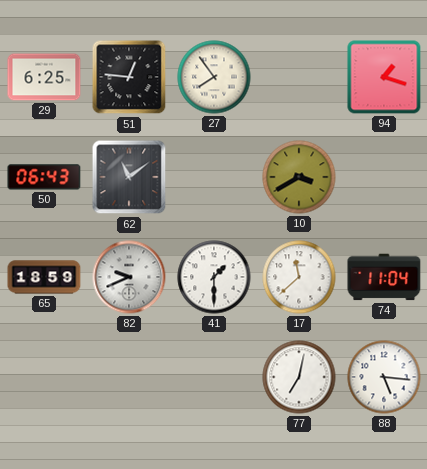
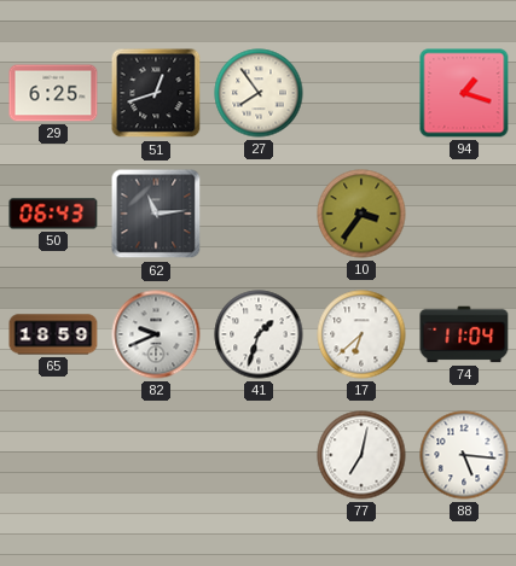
51: 12:46 -> 12:42 (156, 93)
62: 11:09 -> 11:14 (156, 214)
10: 3:40 -> 3:36 (361, 214)
41: 1:30 -> 1:33 (259, 334)
17: 11:38 -> 6:38 (361, 334)
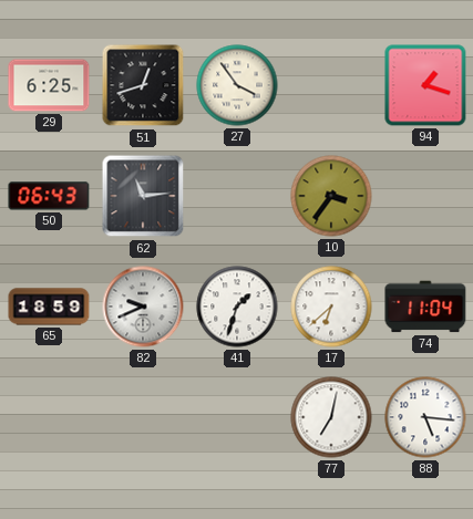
27: 7:54 -> 3:54 (237, 85)
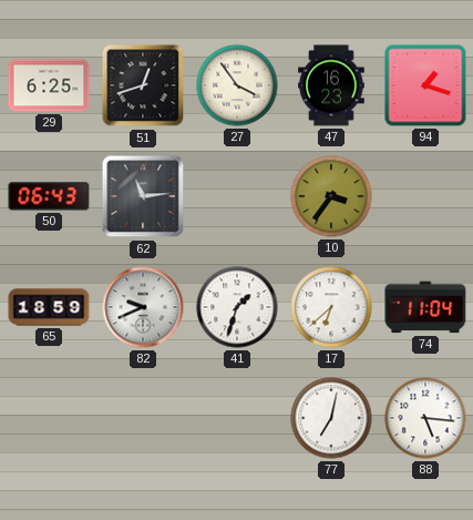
47: none -> 16:23 (331, 85)
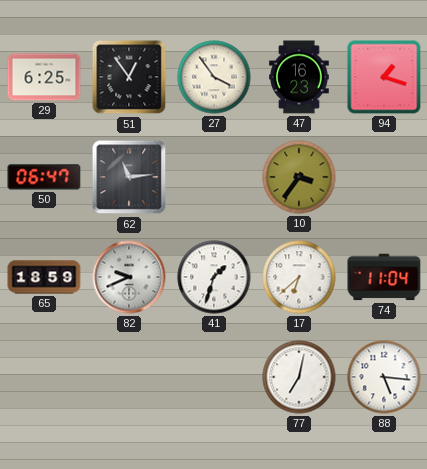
51: 12:42 -> 12:54 (129, 77)
50: 06:43 -> 06:47 (44, 177)
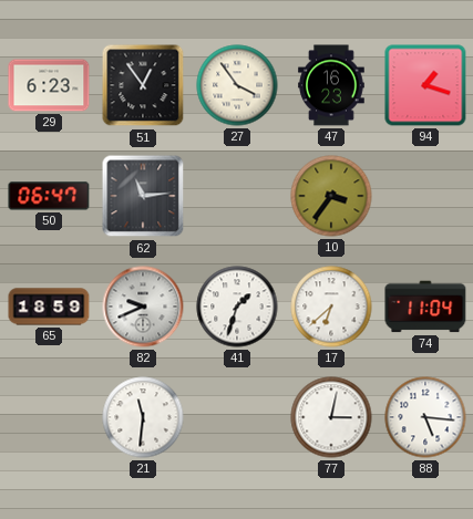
29: 6:25 -> 6:23 (49, 85)
21: none -> 11:31 (143, 417)
77: 7:02 -> 3:02 (331, 417)
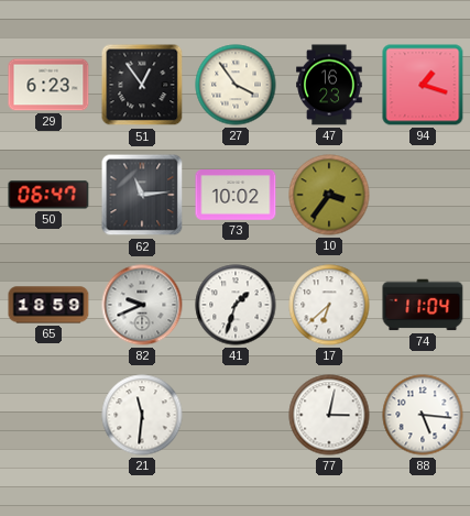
73: none -> 10:02 (236, 195)
